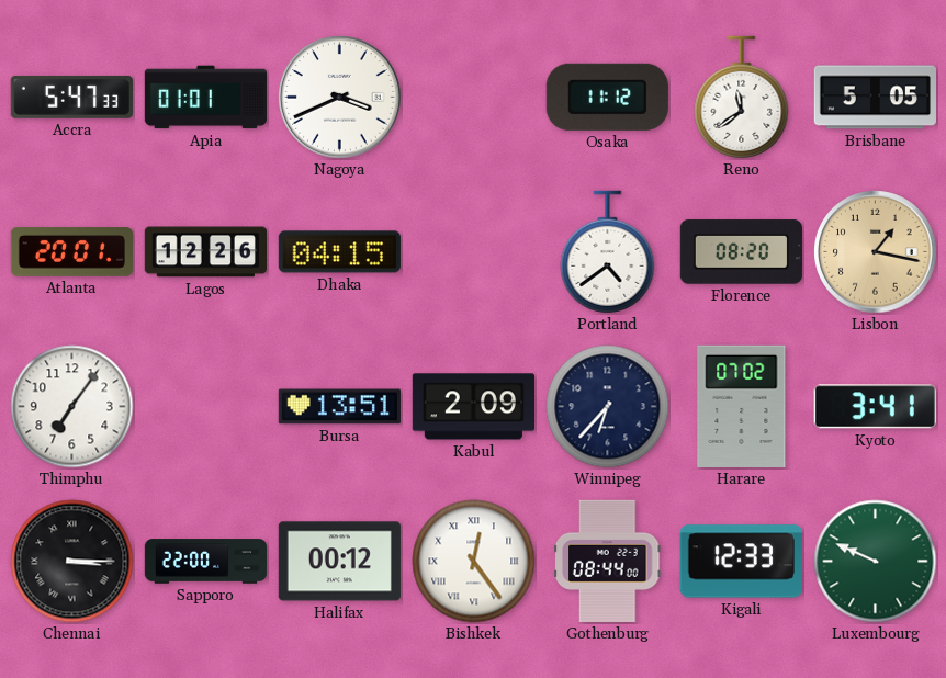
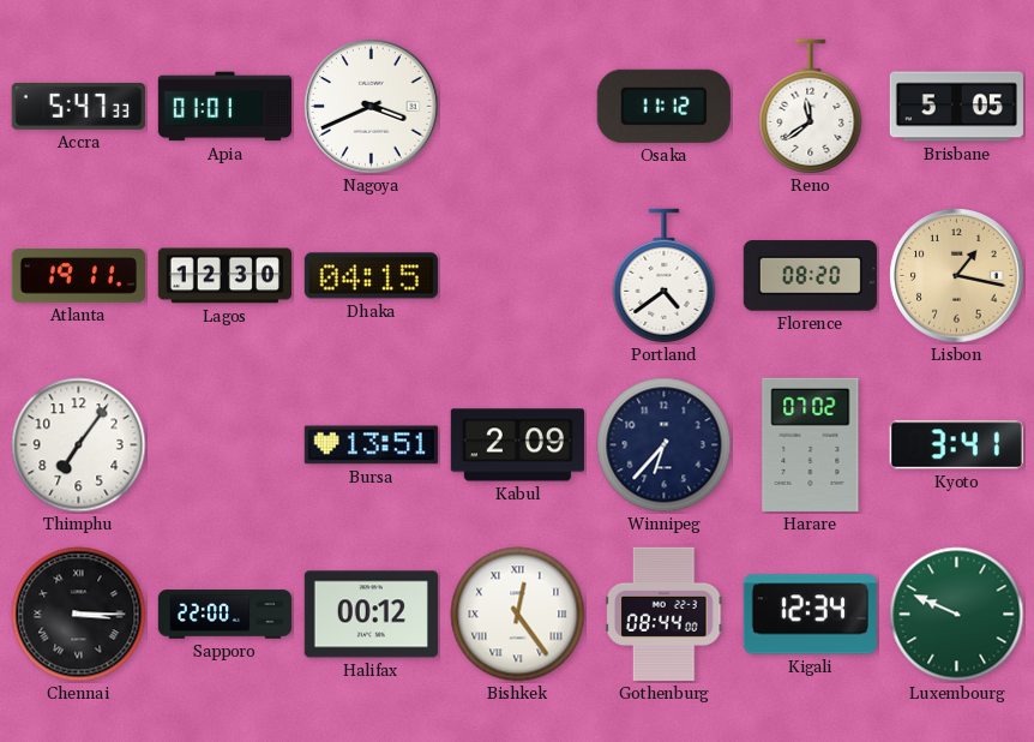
Atlanta: 20:01 -> 19:11 (78, 276)
Lagos: 12:26 -> 12:30 (224, 276)
Kigali: 12:33 -> 12:34 (810, 615)
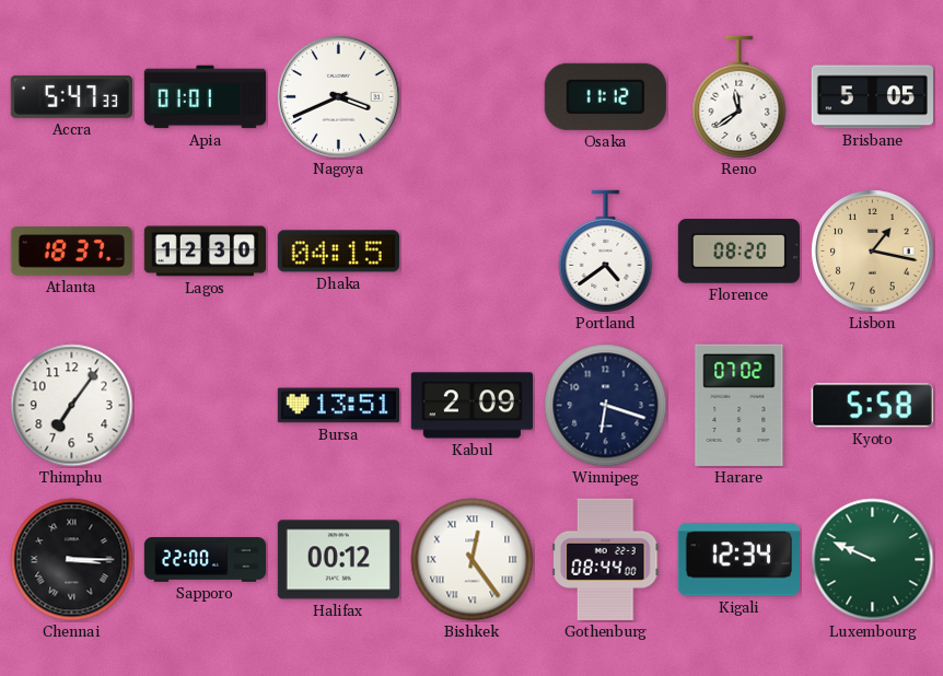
Atlanta: 19:11 -> 18:37 (71, 252)
Winnipeg: 6:37 -> 6:18 (606, 406)
Kyoto: 3:41 -> 5:58 (872, 406)
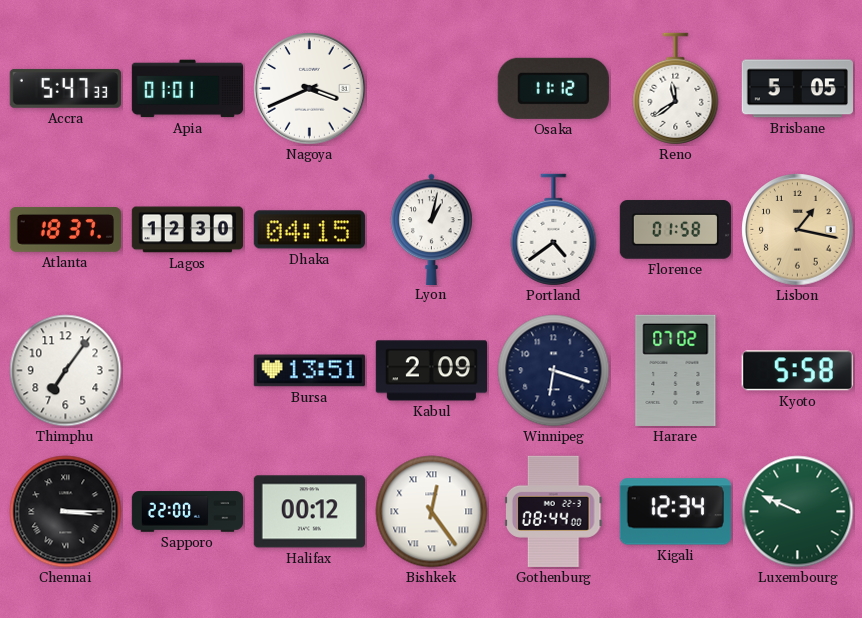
Lyon: none -> 1:02 (432, 229)
Florence: 08:20 -> 01:58 (675, 230)
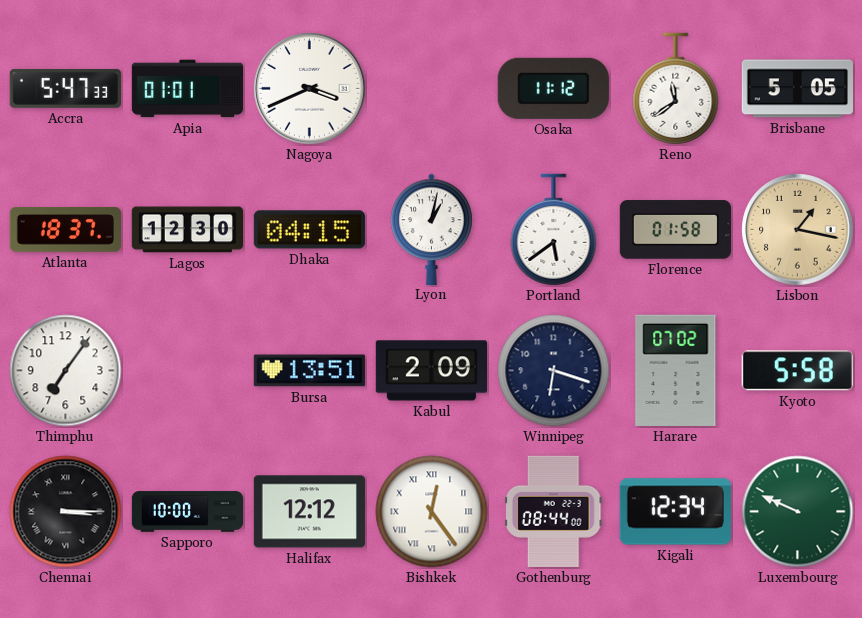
Portland: 4:39 -> 5:39 (554, 230)
Sapporo: 22:00 -> 10:00 (188, 512)
Halifax: 00:12 -> 12:12 (309, 512)
